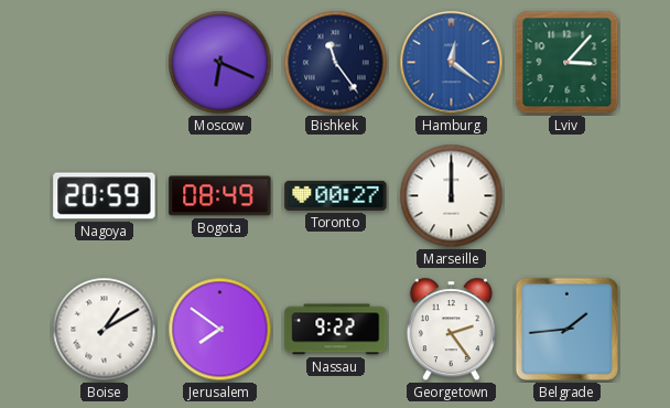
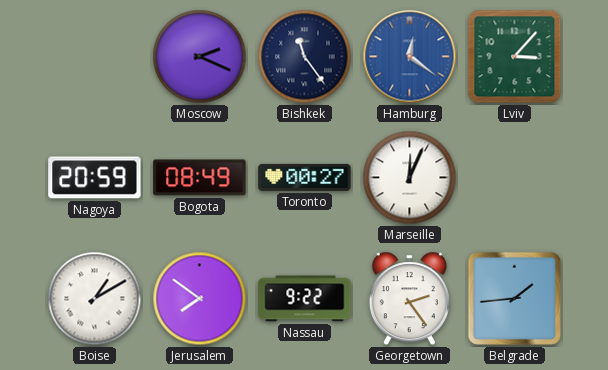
Moscow: 6:19 -> 2:19 (200, 57)
Marseille: 12:00 -> 12:04 (410, 178)
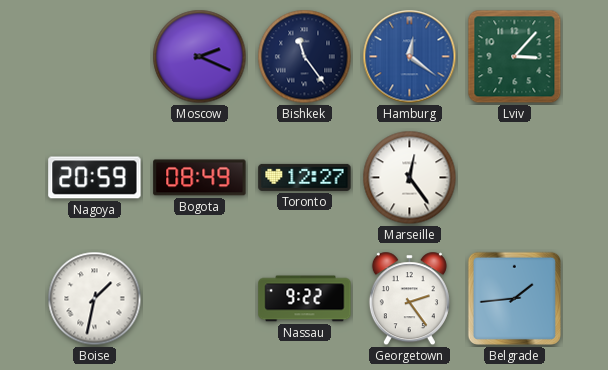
Toronto: 00:27 -> 12:27 (305, 177)
Marseille: 12:04 -> 12:24 (410, 178)
Boise: 1:10 -> 1:32 (95, 299)
Jerusalem: 7:51 -> none (200, 299)
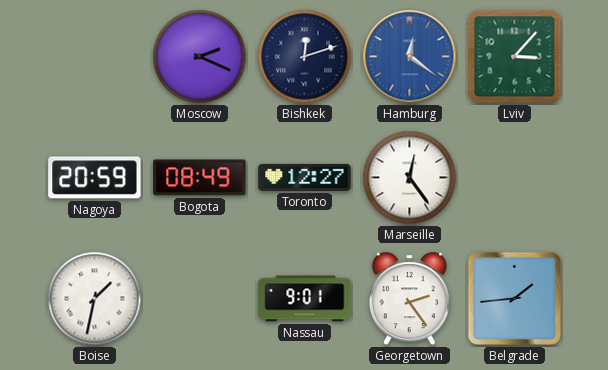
Bishkek: 11:24 -> 12:12 (305, 57)
Nassau: 9:22 -> 9:01 (305, 299)
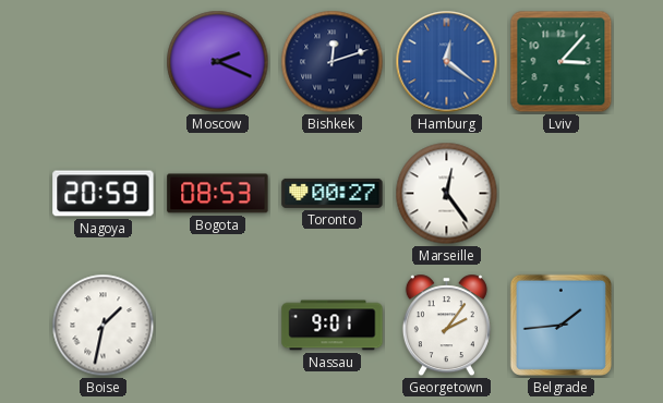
Bogota: 08:49 -> 08:53 (218, 194)
Toronto: 12:27 -> 00:27 (333, 193)
Georgetown: 2:24 -> 2:06 (446, 326)
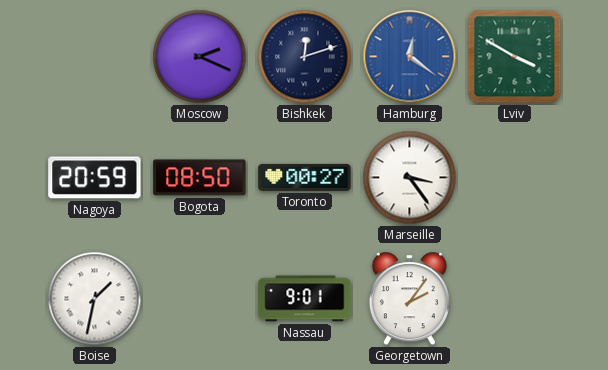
Lviv: 3:07 -> 3:50 (515, 57)
Bogota: 08:53 -> 08:50 (200, 178)
Marseille: 12:24 -> 3:24 (410, 178)
Belgrade: 1:44 -> none (560, 325)
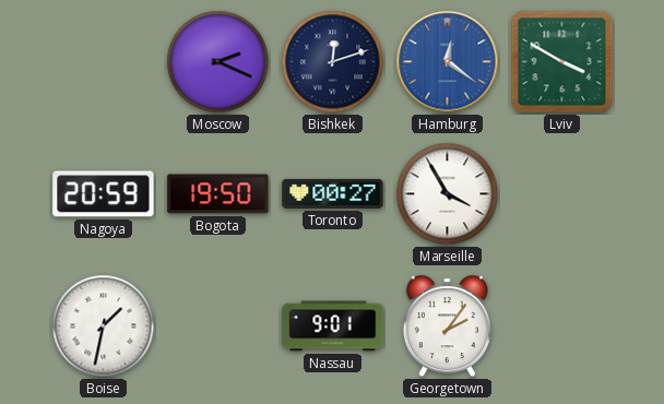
Bogota: 08:50 -> 19:50 (218, 194)
Marseille: 3:24 -> 3:55 (448, 194)
